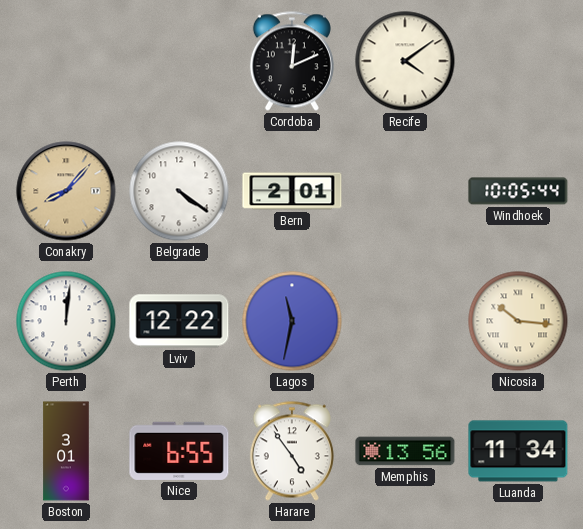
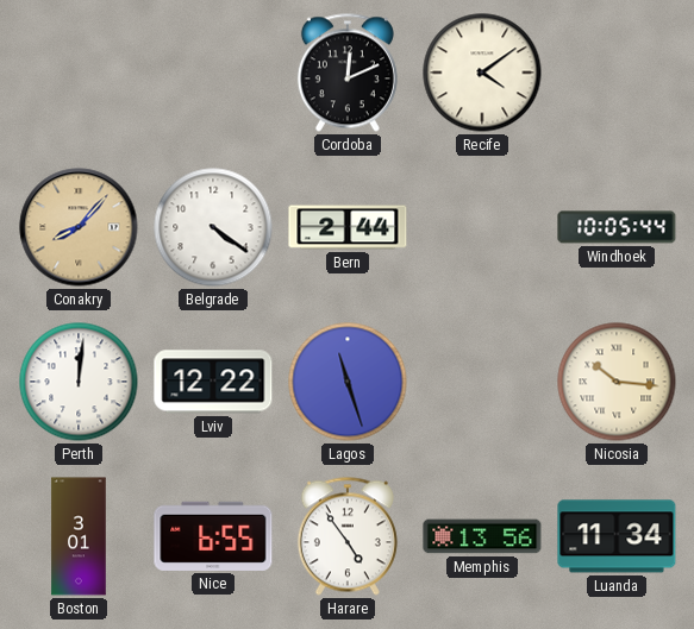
Bern: 2:01 -> 2:44 (348, 227)
Lagos: 11:32 -> 11:27 (348, 382)
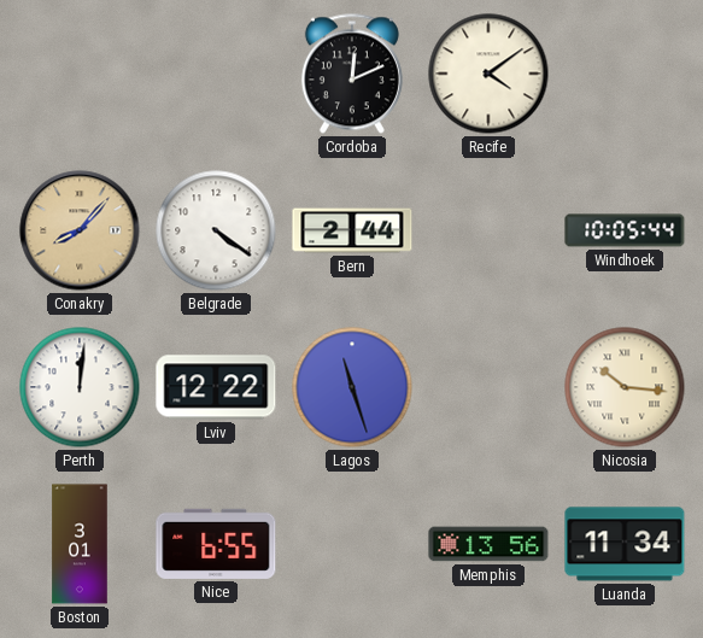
Harare: 4:54 -> none (348, 536)
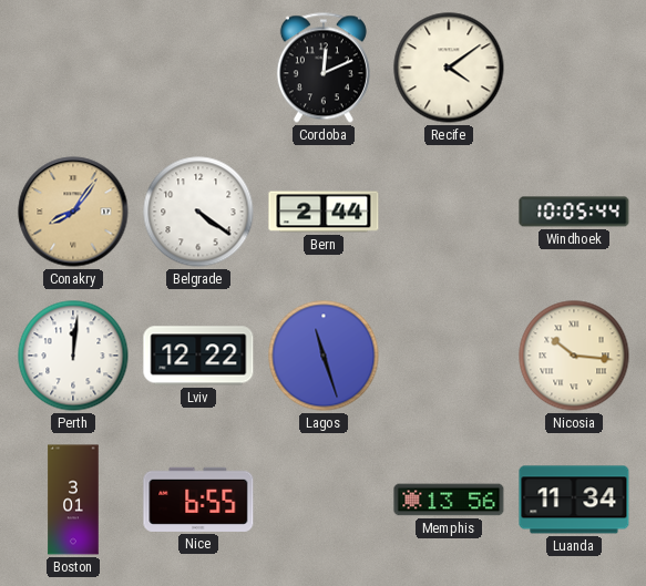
Conakry: 8:07 -> 8:06 (73, 212)
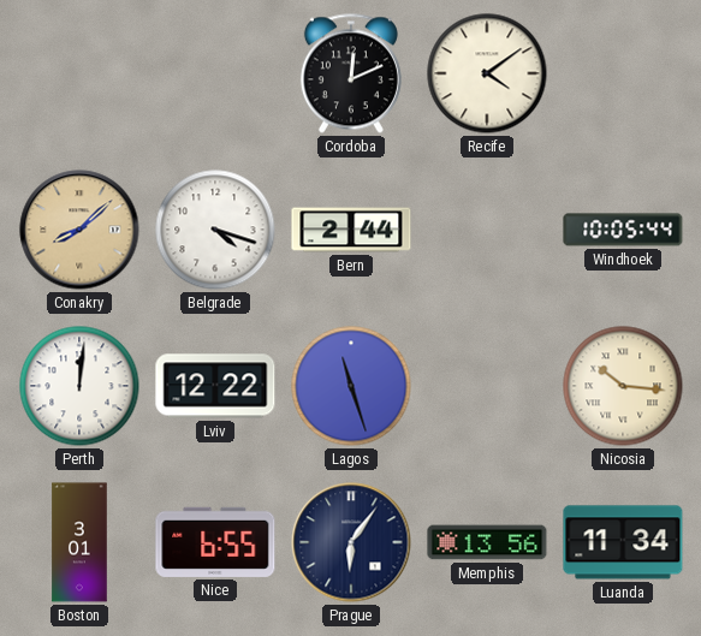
Conakry: 8:06 -> 8:08 (79, 230)
Belgrade: 4:21 -> 4:18 (215, 230)
Prague: none -> 6:06 (351, 542)
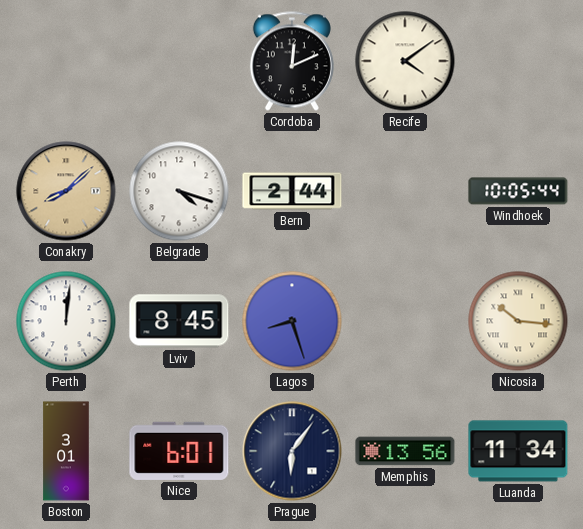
Lviv: 12:22 -> 8:45 (179, 321)
Lagos: 11:27 -> 8:27 (292, 321)
Nice: 6:55 -> 6:01 (179, 451)
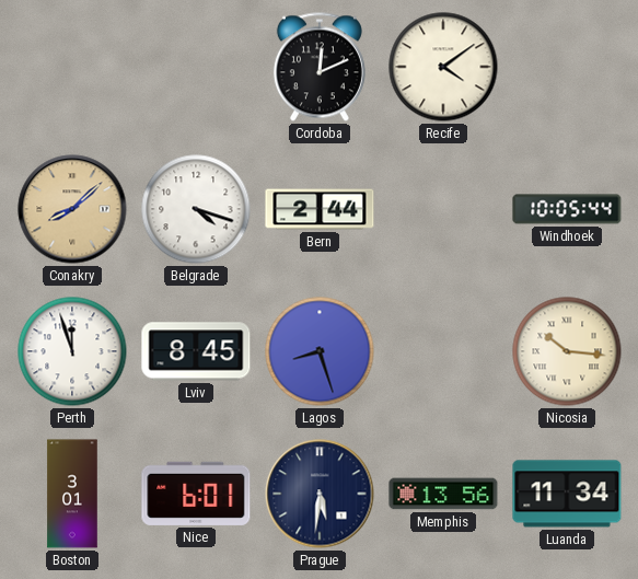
Perth: 12:01 -> 11:57 (72, 351)
Prague: 6:06 -> 5:31 (320, 494)
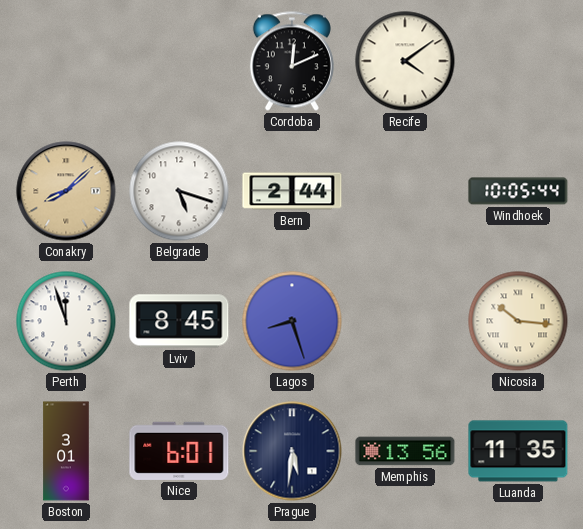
Belgrade: 4:18 -> 5:18 (179, 191)
Luanda: 11:34 -> 11:35 (518, 451)
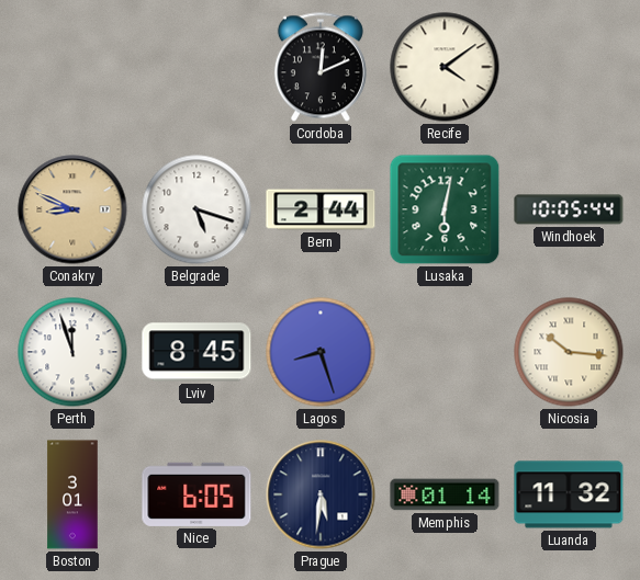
Conakry: 8:08 -> 8:49 (72, 209)
Lusaka: none -> 6:02 (445, 209)
Nice: 6:01 -> 6:05 (197, 494)
Memphis: 13:56 -> 01:14 (445, 494)
Luanda: 11:35 -> 11:32 (569, 494)
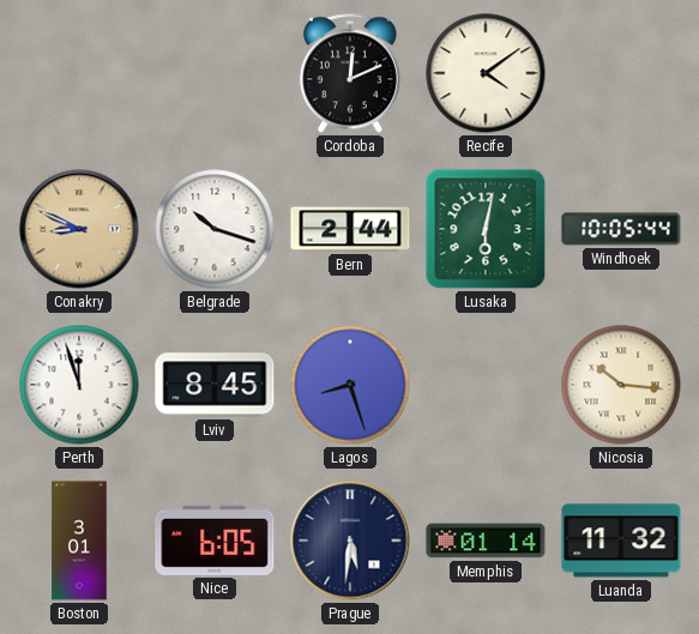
Belgrade: 5:18 -> 10:18 (215, 229)
